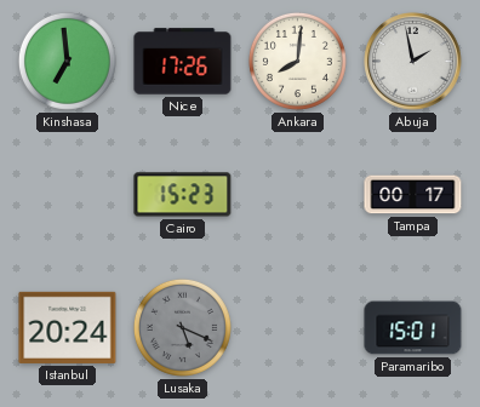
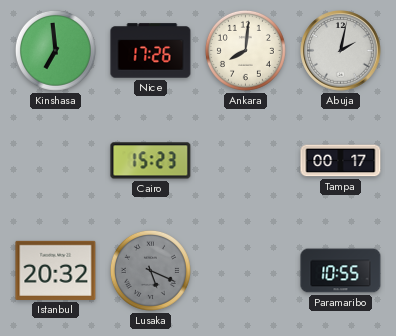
Abuja: 1:58 -> 2:02 (341, 51)
Istanbul: 20:24 -> 20:32 (56, 270)
Paramaribo: 15:01 -> 10:55 (341, 271)
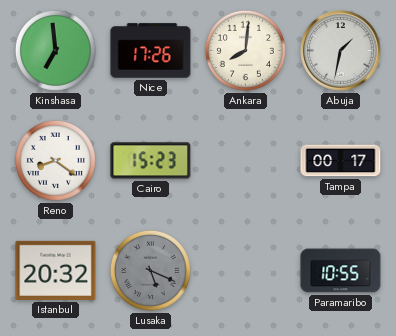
Abuja: 2:02 -> 1:32 (341, 51)
Reno: none -> 8:21 (55, 160)
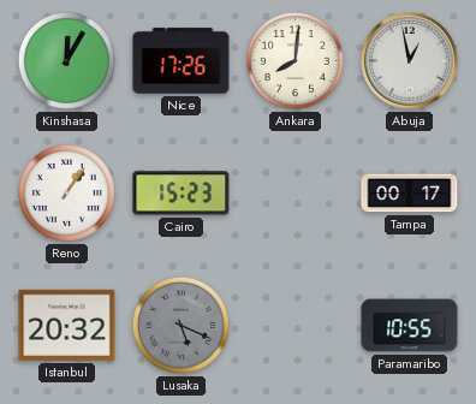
Kinshasa: 6:59 -> 12:05 (66, 60)
Abuja: 1:32 -> 12:58 (410, 61)
Reno: 8:21 -> 1:06 (66, 192)
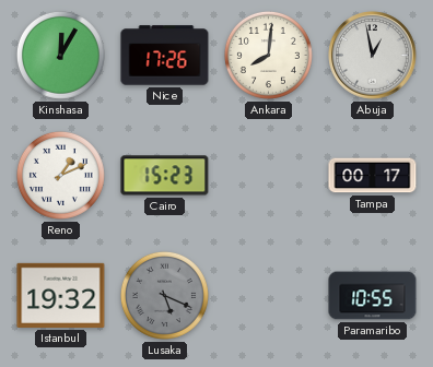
Reno: 1:06 -> 1:11 (60, 175)
Istanbul: 20:32 -> 19:32 (61, 295)
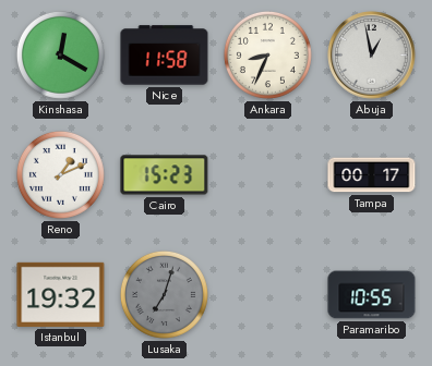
Kinshasa: 12:05 -> 12:20 (60, 54)
Nice: 17:26 -> 11:58 (165, 56)
Ankara: 8:01 -> 8:34 (267, 54)
Lusaka: 5:19 -> 7:03 (164, 294)
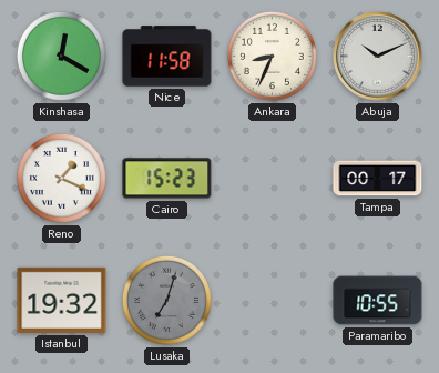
Abuja: 12:58 -> 10:11 (378, 57)
Reno: 1:11 -> 1:19 (61, 178)
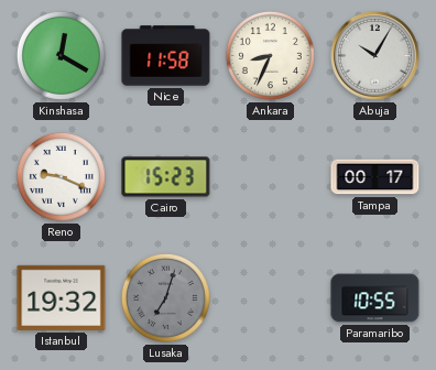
Abuja: 10:11 -> 10:05 (375, 56)
Reno: 1:19 -> 9:19 (61, 176)
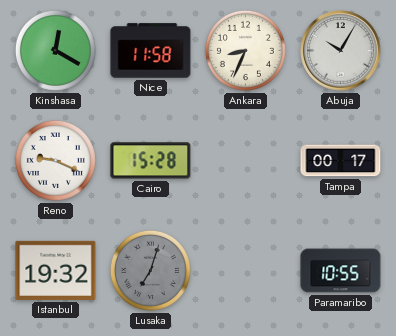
Cairo: 15:23 -> 15:28 (151, 161)
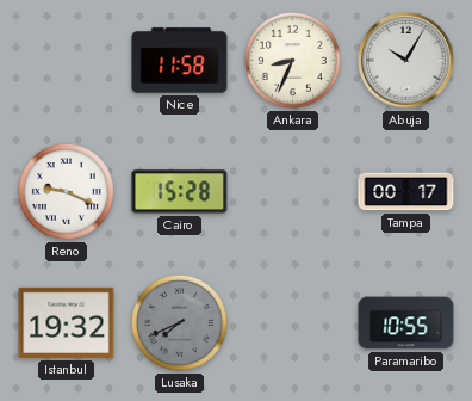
Kinshasa: 12:20 -> none (55, 50)
Lusaka: 7:03 -> 7:41 (179, 322)
